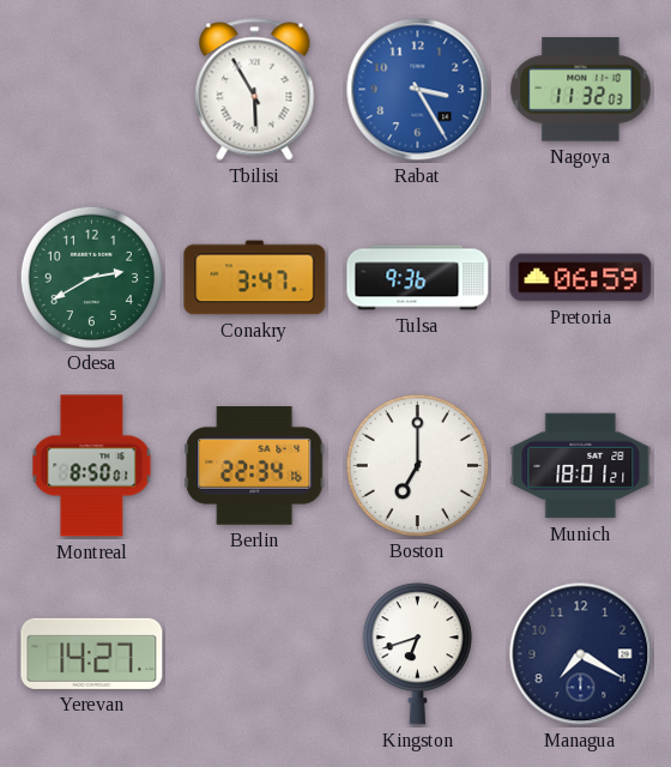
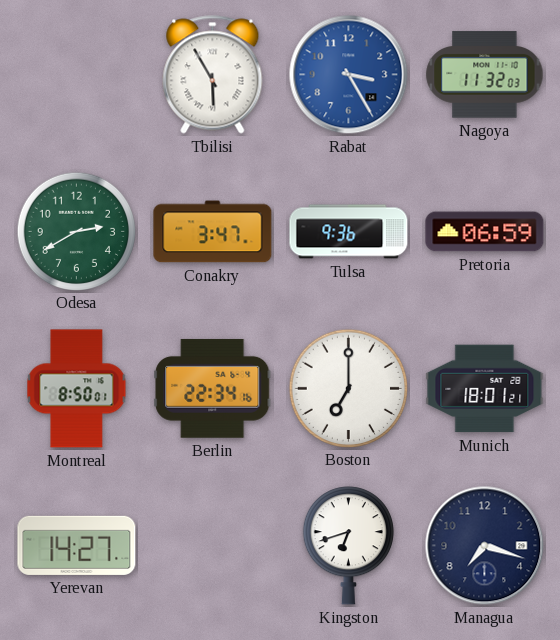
Managua: 7:20 -> 7:18 (485, 546)
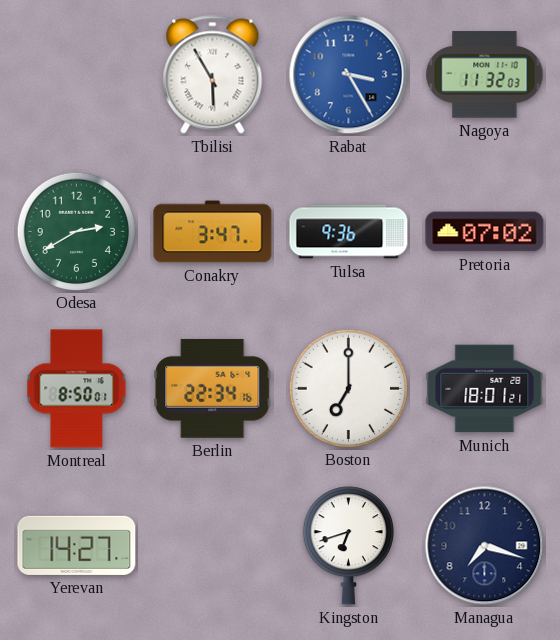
Pretoria: 06:59 -> 07:02 (485, 232)
